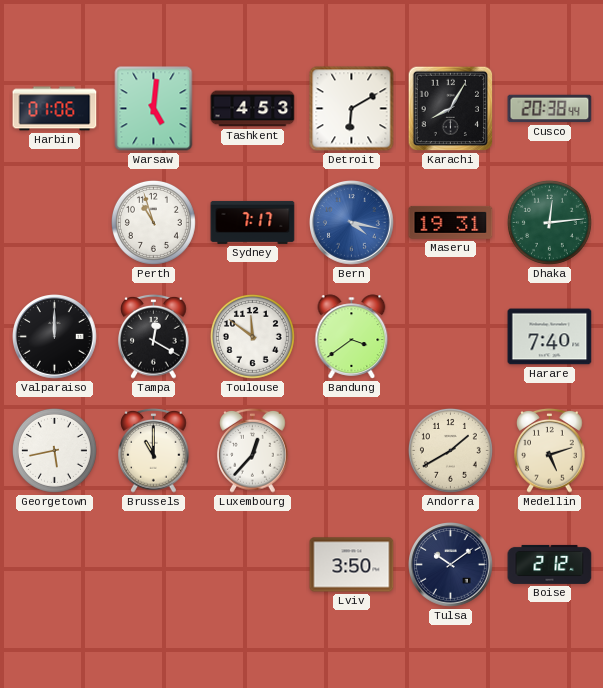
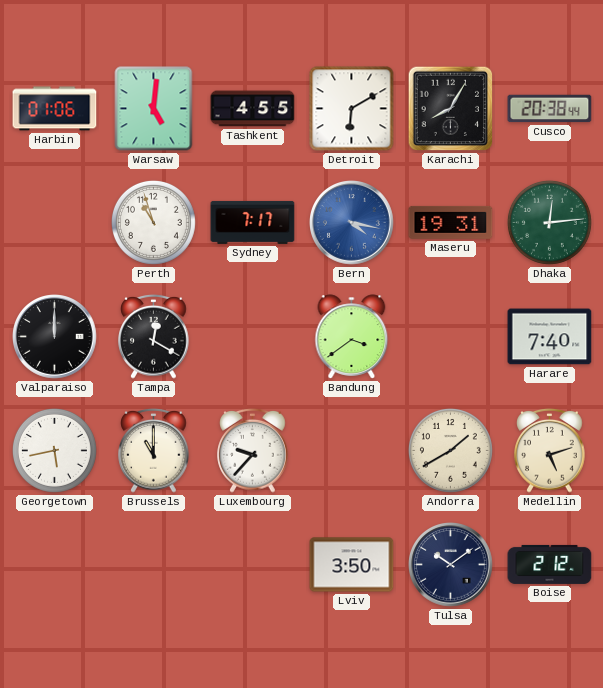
Tashkent: 4:53 -> 4:55 (253, 109)
Toulouse: 11:51 -> none (252, 336)
Luxembourg: 12:37 -> 9:37 (253, 450)
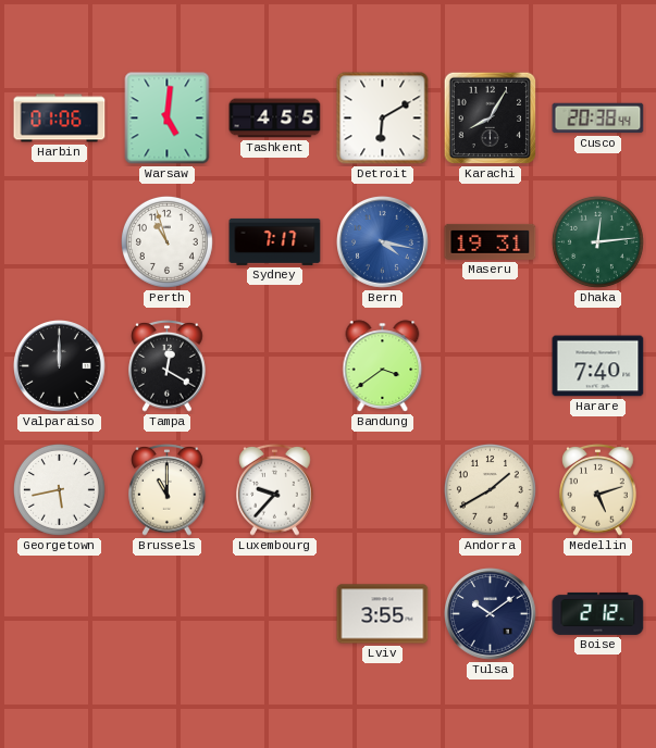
Lviv: 3:50 -> 3:55 (383, 614)
